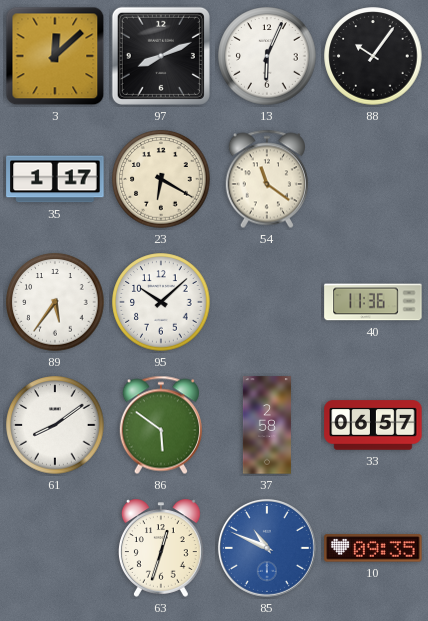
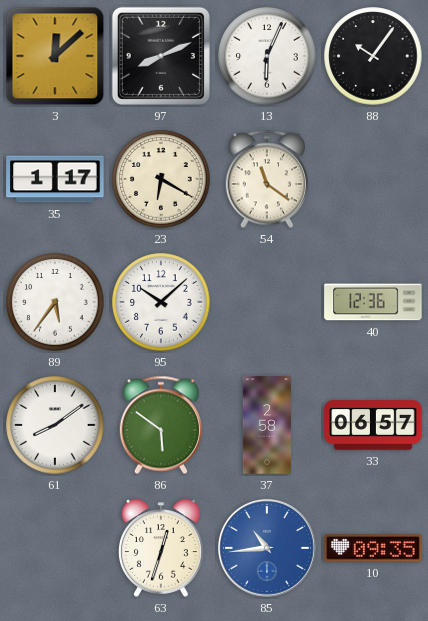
40: 11:36 -> 12:36 (373, 302)
85: 10:49 -> 10:44 (267, 548)
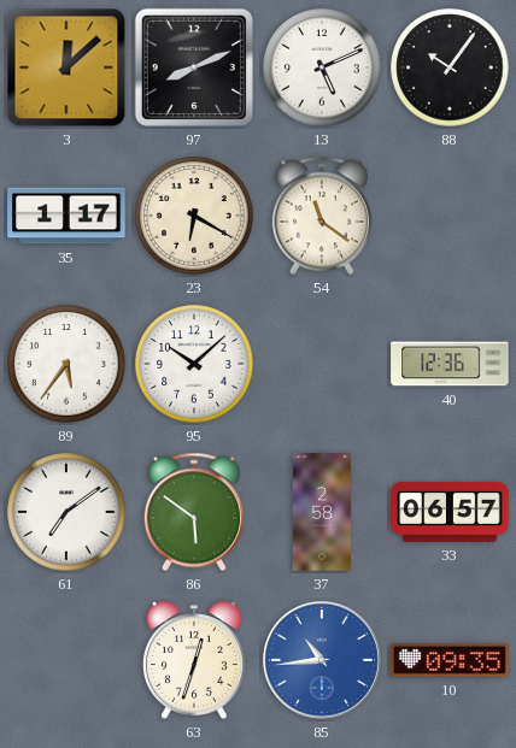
13: 6:04 -> 5:11 (322, 67)
61: 8:09 -> 7:09 (66, 512)
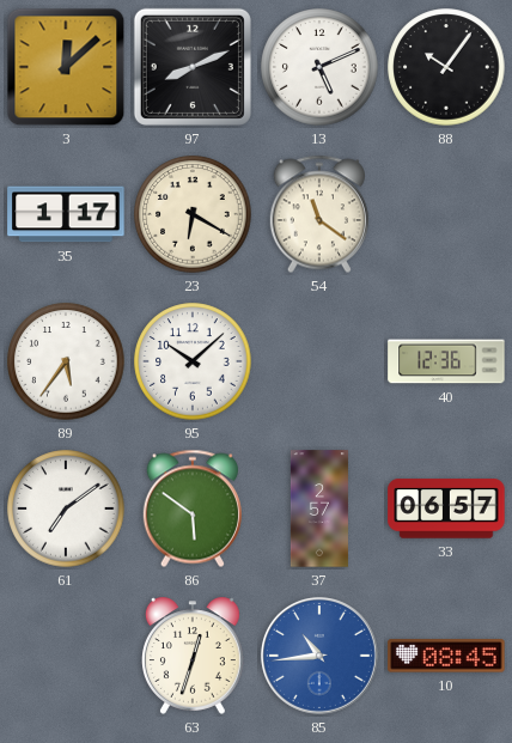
37: 2:58 -> 2:57 (319, 508)
10: 09:35 -> 08:45 (446, 656)
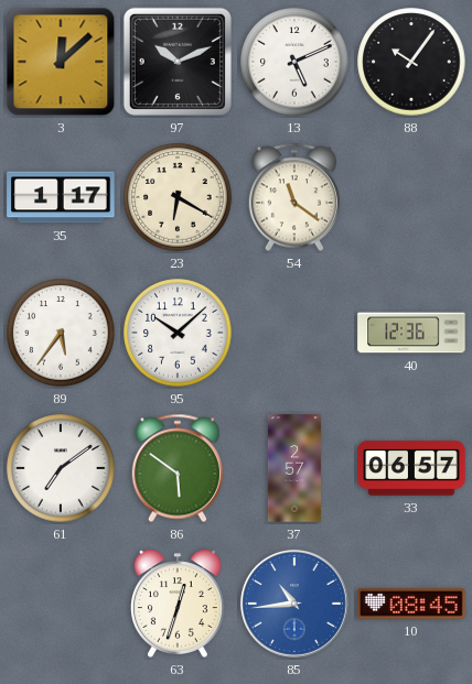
97: 8:11 -> 10:11 (178, 62)
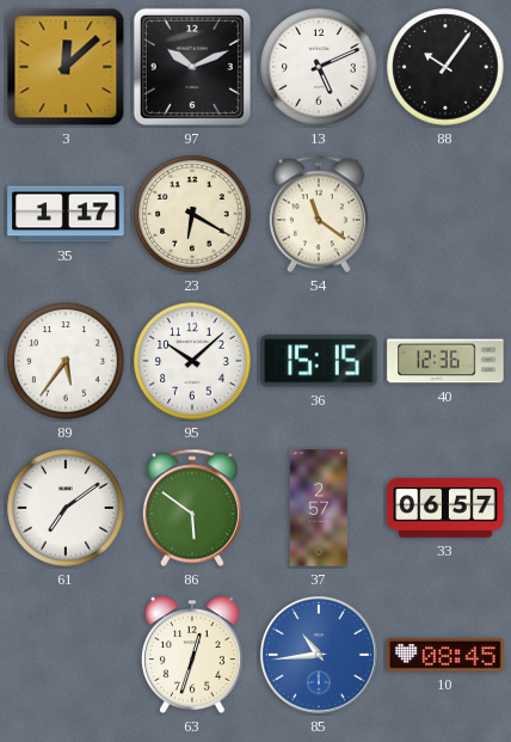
36: none -> 15:15 (319, 361)
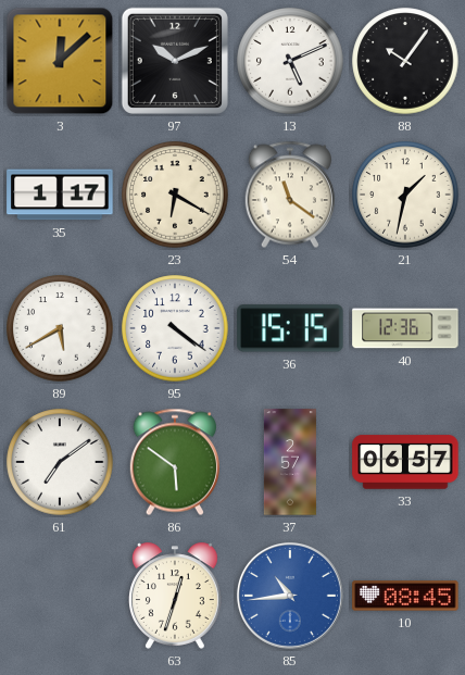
21: none -> 1:32 (405, 195)
89: 5:36 -> 5:40 (60, 328)
95: 10:08 -> 4:21 (175, 328)
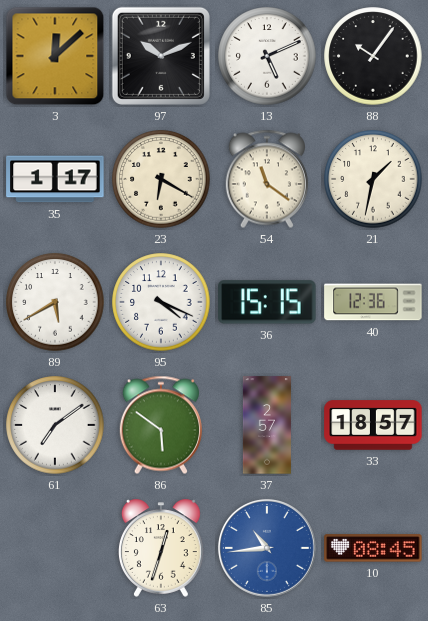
95: 4:21 -> 4:19 (161, 302)
33: 06:57 -> 18:57 (373, 425)
